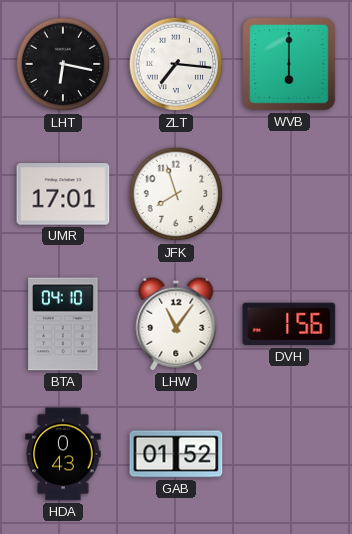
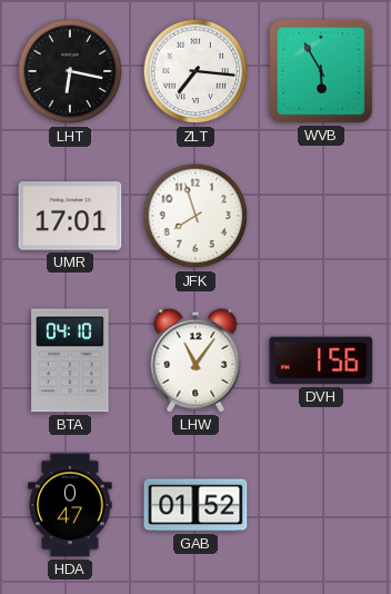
WVB: 6:00 -> 5:55 (321, 71)
HDA: 0:43 -> 0:47 (70, 505)
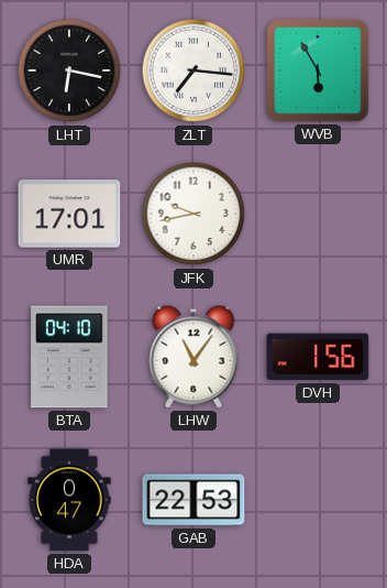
JFK: 7:57 -> 9:43 (193, 214)
GAB: 01:52 -> 22:53 (193, 500)
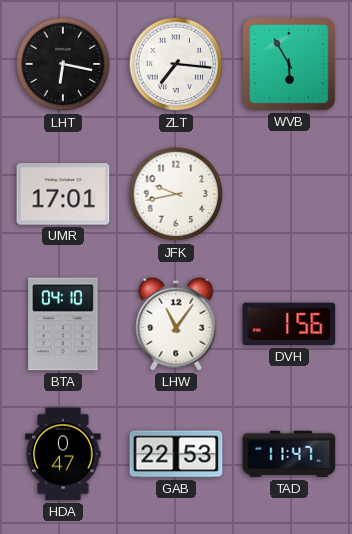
TAD: none -> 11:47 (289, 454)
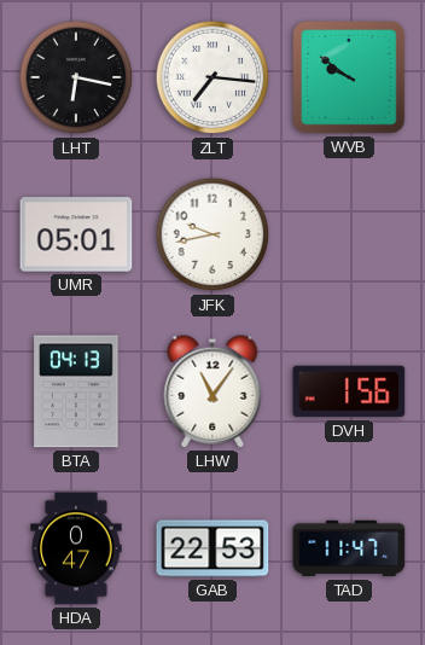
WVB: 5:55 -> 9:51 (349, 77)
UMR: 17:01 -> 05:01 (76, 234)
BTA: 04:10 -> 04:13 (76, 391)
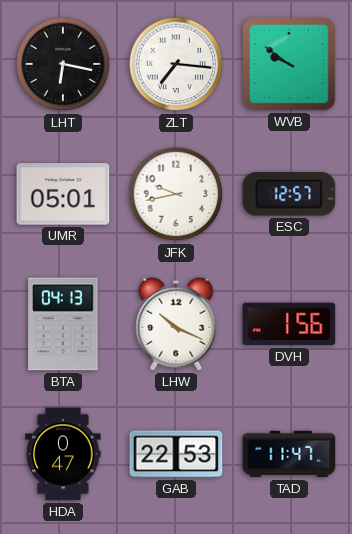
ESC: none -> 12:57 (289, 194)
LHW: 11:06 -> 10:19 (176, 324)
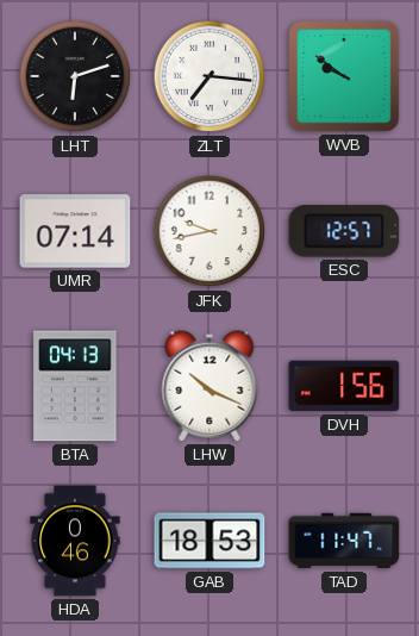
LHT: 6:17 -> 6:12 (75, 76)
UMR: 05:01 -> 07:14 (75, 231)
HDA: 0:47 -> 0:46 (75, 541)
GAB: 22:53 -> 18:53 (209, 541)
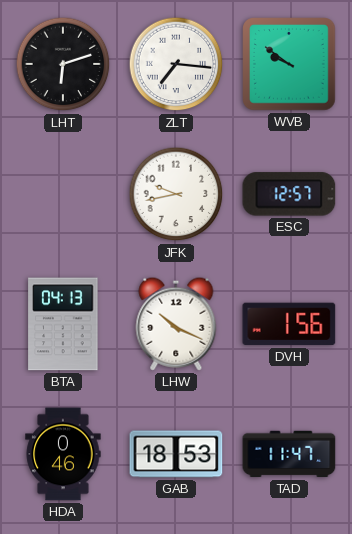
UMR: 07:14 -> none (75, 231)
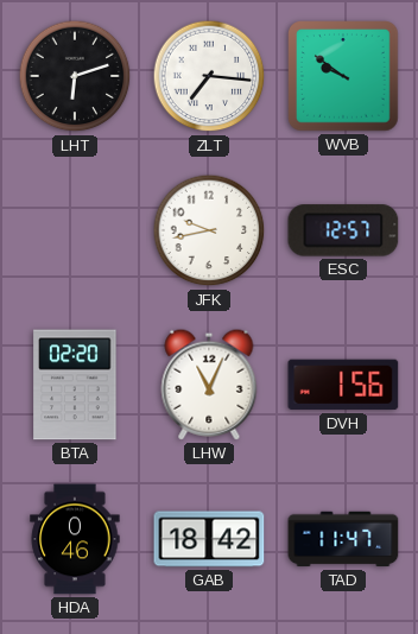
BTA: 04:13 -> 02:20 (75, 385)
LHW: 10:19 -> 11:04 (209, 385)
GAB: 18:53 -> 18:42 (209, 539)
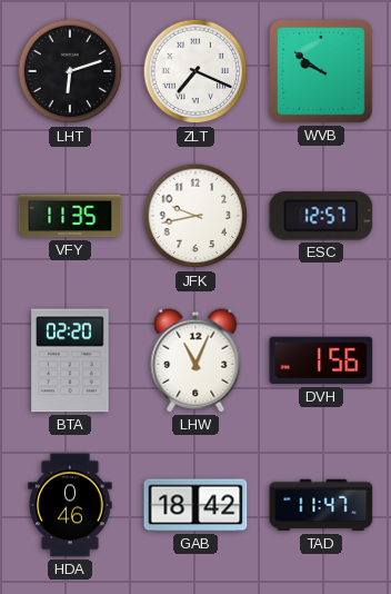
ZLT: 7:16 -> 7:19 (195, 71)
VFY: none -> 11:35 (70, 216)
